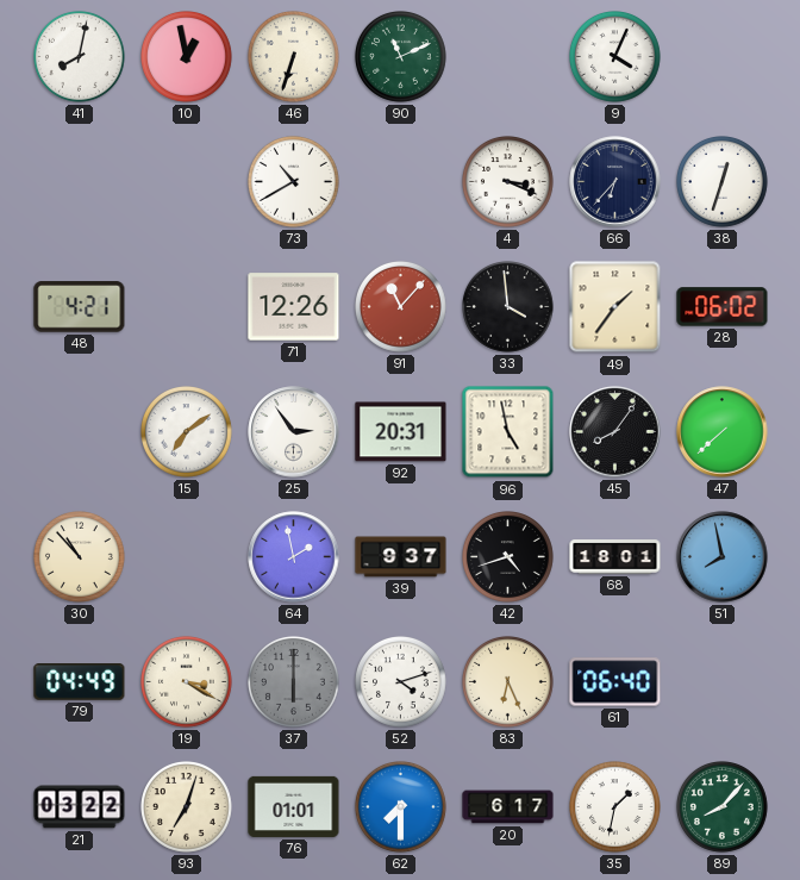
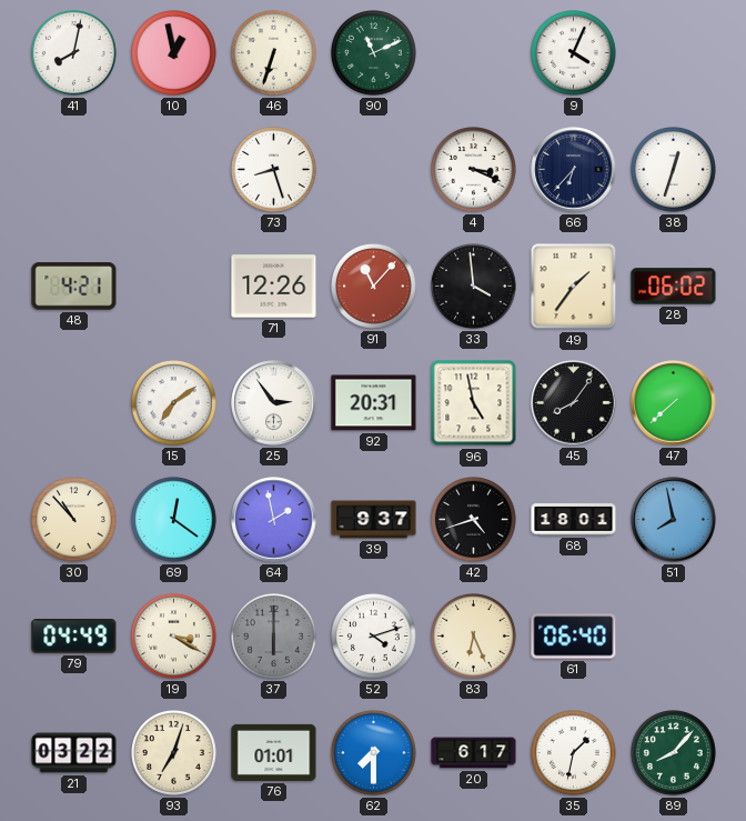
73: 10:40 -> 8:27 (274, 170)
69: none -> 12:21 (174, 520)
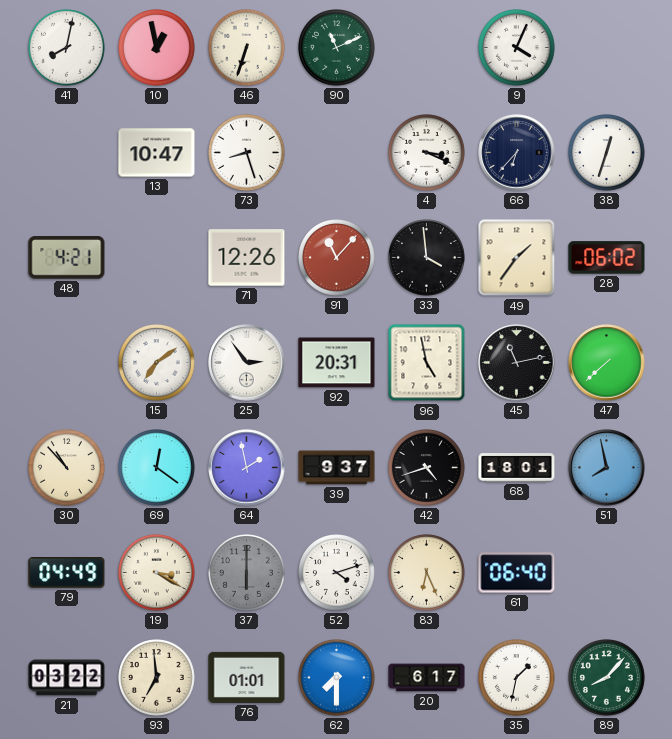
13: none -> 10:47 (157, 153)
45: 8:06 -> 11:13 (517, 363)
93: 7:03 -> 6:59 (157, 678)
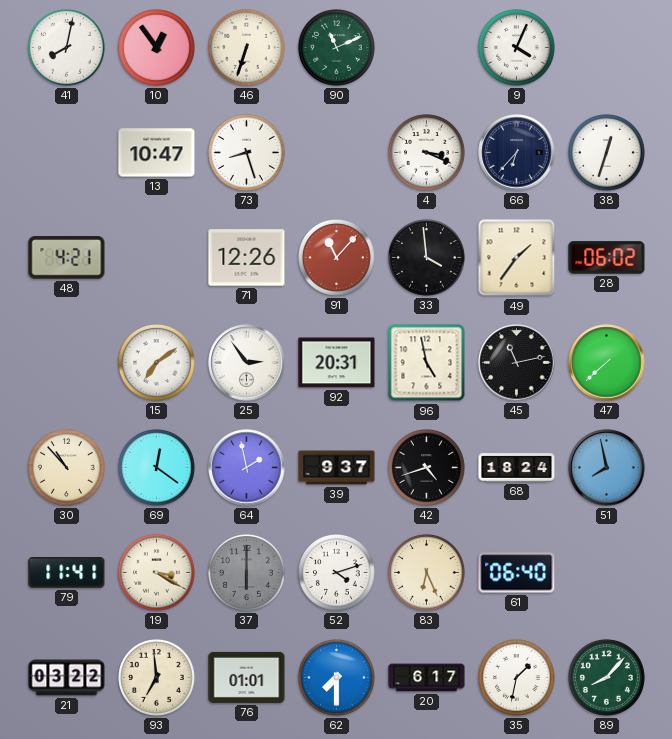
10: 12:58 -> 12:54 (157, 48)
68: 18:01 -> 18:24 (517, 468)
79: 04:49 -> 11:41 (67, 573)
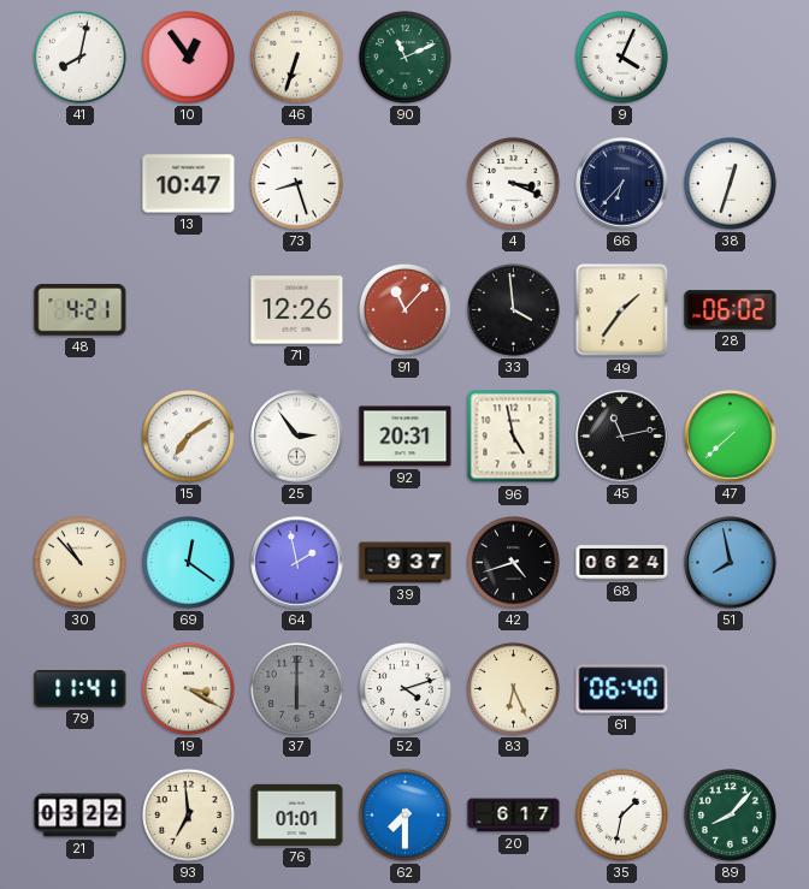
68: 18:24 -> 06:24 (622, 563)
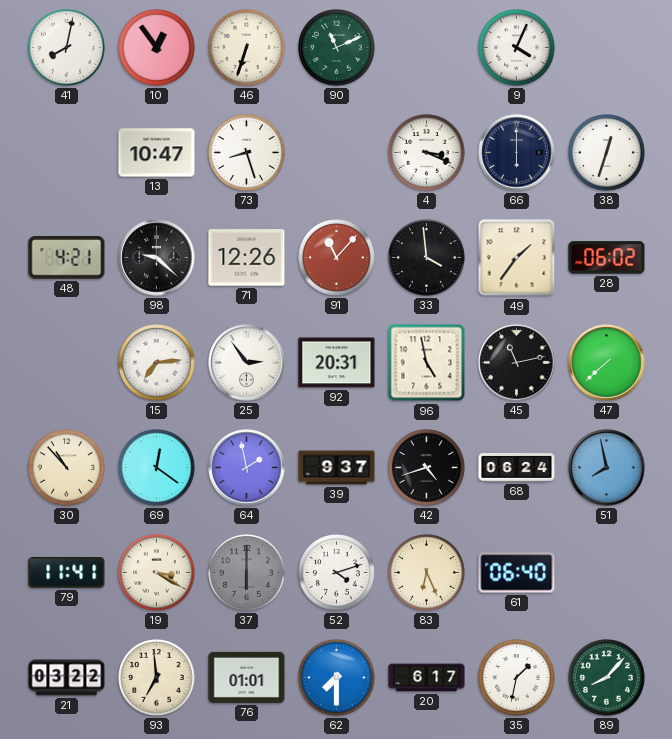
66: 6:37 -> 6:00 (517, 153)
98: none -> 9:22 (157, 258)
15: 7:09 -> 7:14 (157, 363)
